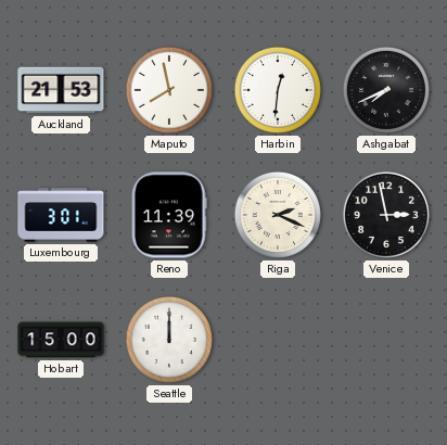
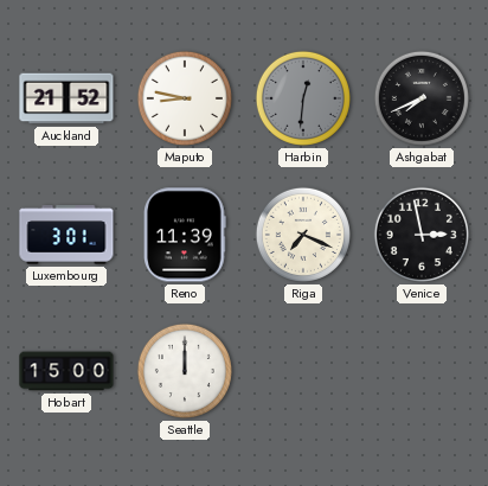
Auckland: 21:53 -> 21:52 (66, 98)
Maputo: 7:58 -> 8:47 (185, 98)
Harbin dial: white -> grey (303, 98)
Riga: 2:19 -> 7:19 (303, 235)
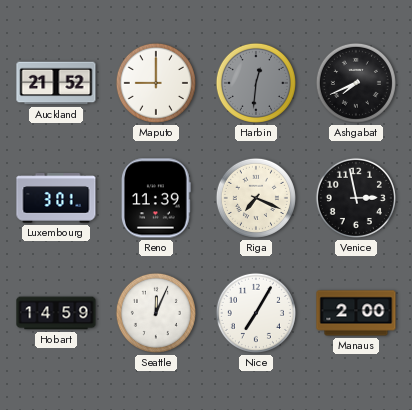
Maputo: 8:47 -> 9:00 (156, 83)
Hobart: 15:00 -> 14:59 (56, 313)
Seattle: 12:00 -> 12:04 (156, 313)
Nice: none -> 7:05 (256, 313)
Manaus: none -> 2:00 (356, 313)
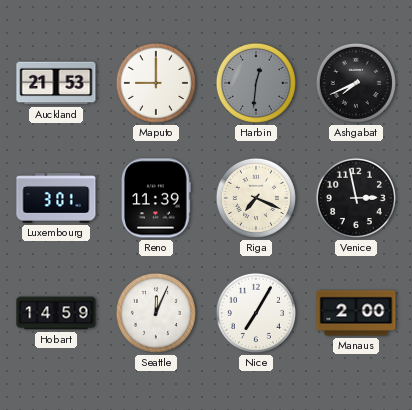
Auckland: 21:52 -> 21:53 (56, 83)
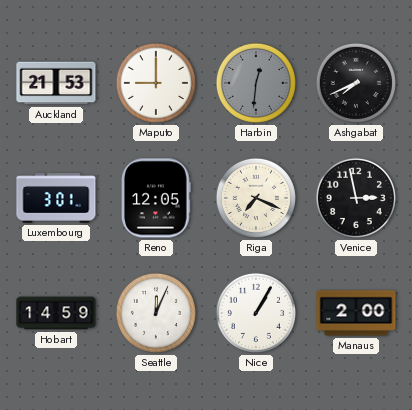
Reno: 11:39 -> 12:05 (156, 198)
Nice: 7:05 -> 1:05 (256, 313)
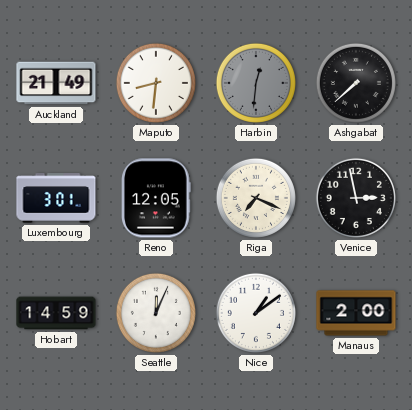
Auckland: 21:53 -> 21:49 (56, 83)
Maputo: 9:00 -> 8:31 (156, 83)
Ashgabat: 7:41 -> 7:38 (356, 83)
Nice: 1:05 -> 1:09 (256, 313)
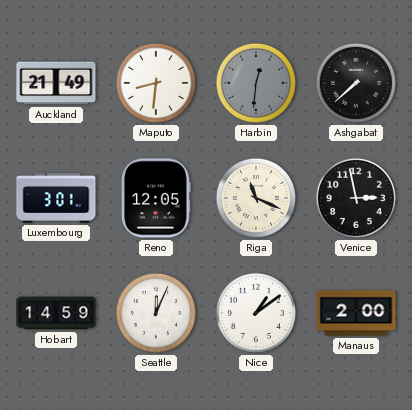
Riga: 7:19 -> 11:19 (256, 198)
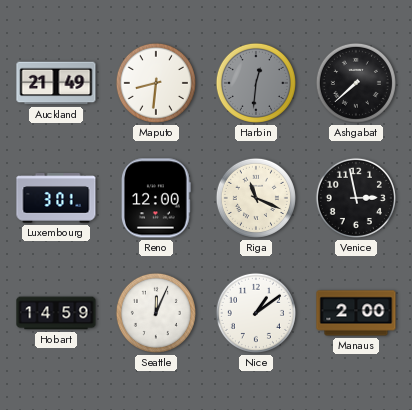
Reno: 12:05 -> 12:00 (156, 198)
